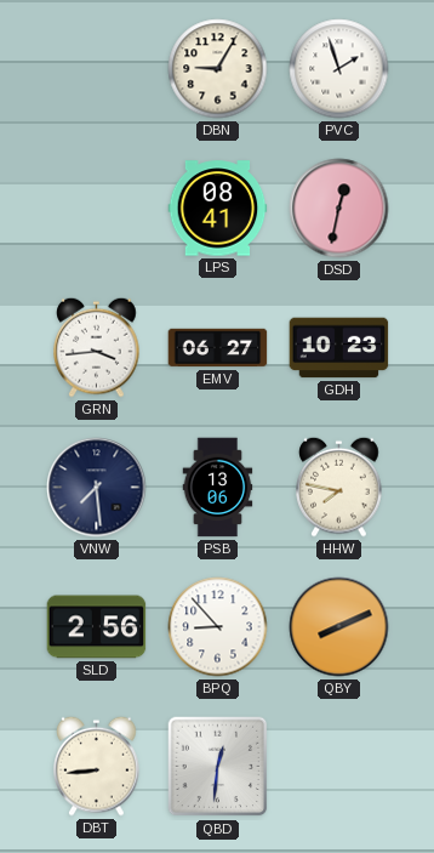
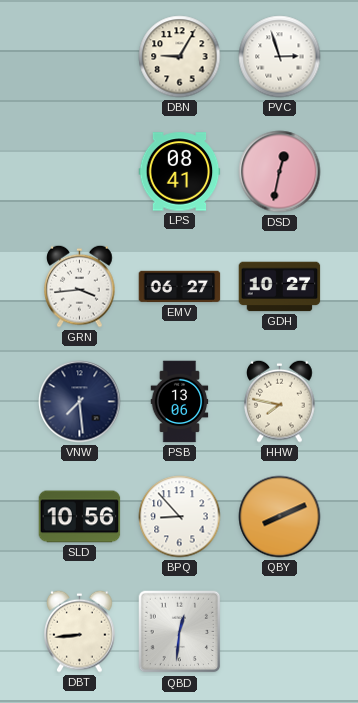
PVC: 1:57 -> 2:57 (280, 57)
GDH: 10:23 -> 10:27 (280, 287)
SLD: 2:56 -> 10:56 (80, 517)
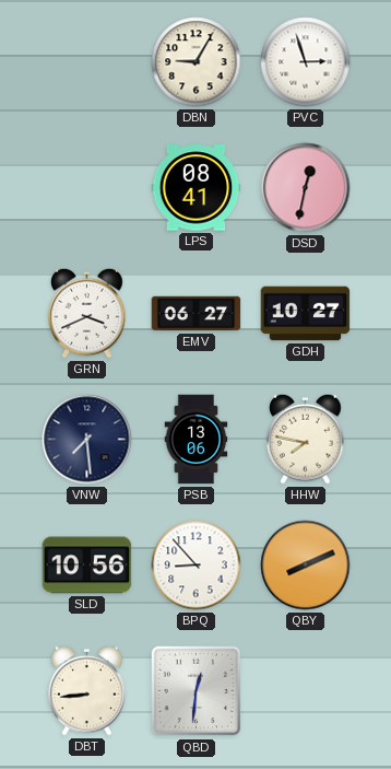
GRN: 3:44 -> 3:41 (87, 313)
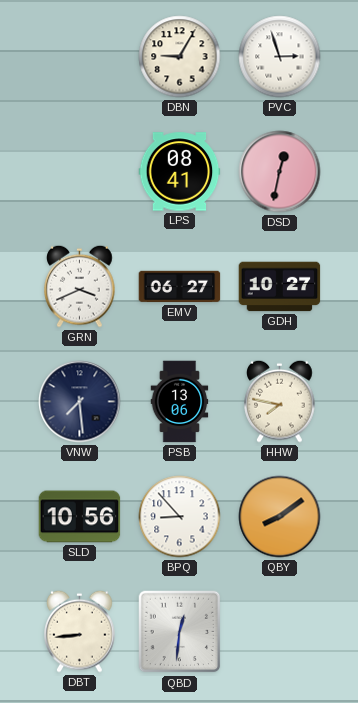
QBY: 8:11 -> 8:09 (280, 517)
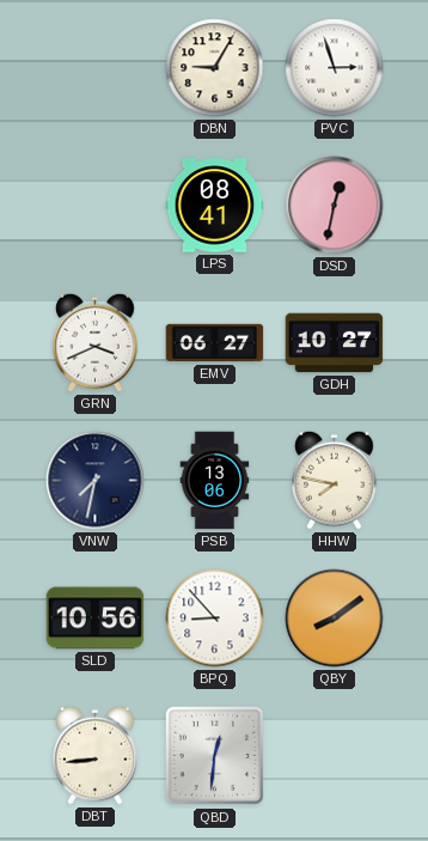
VNW: 7:29 -> 7:32 (96, 481)
